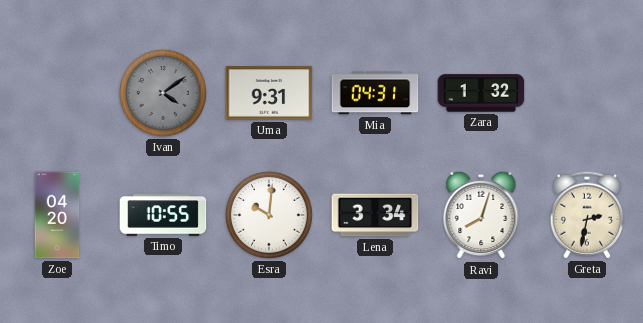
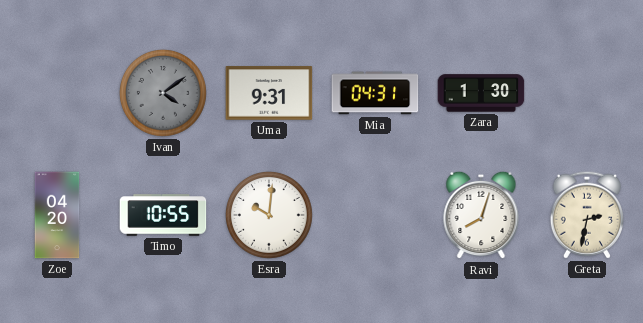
Zara: 1:32 -> 1:30 (481, 93)
Lena: 3:34 -> none (375, 215)
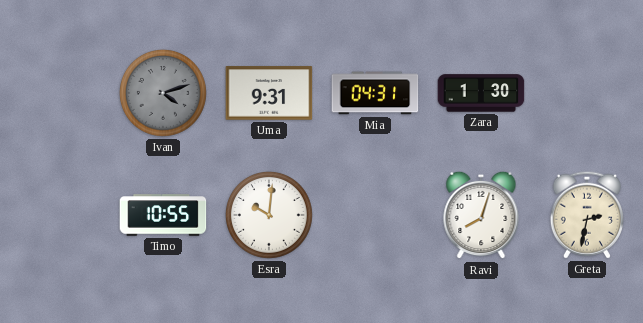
Ivan: 4:09 -> 4:12 (163, 93)
Zoe: 04:20 -> none (57, 215)
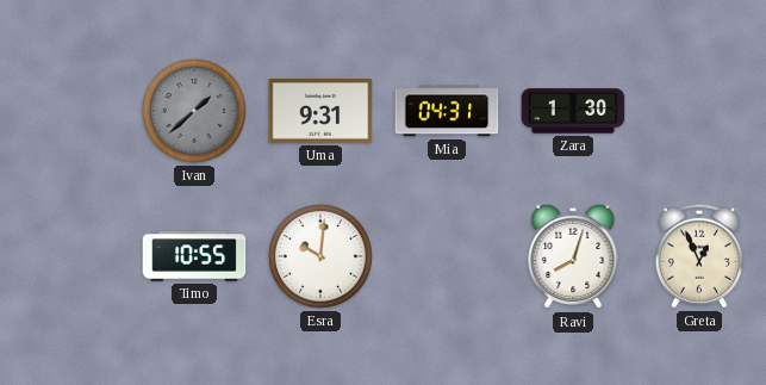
Ivan: 4:12 -> 1:38 (194, 111)
Greta: 2:32 -> 12:56 (699, 256)
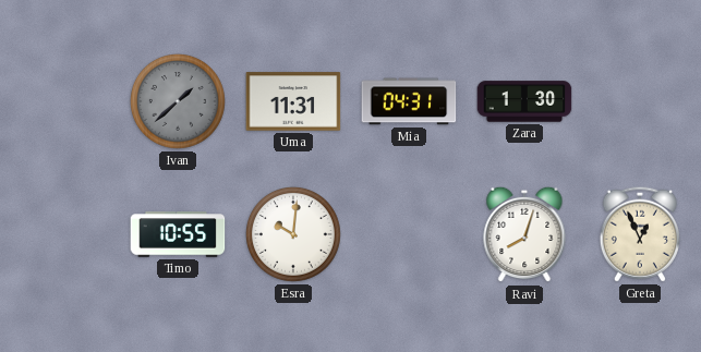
Uma: 9:31 -> 11:31 (293, 101)
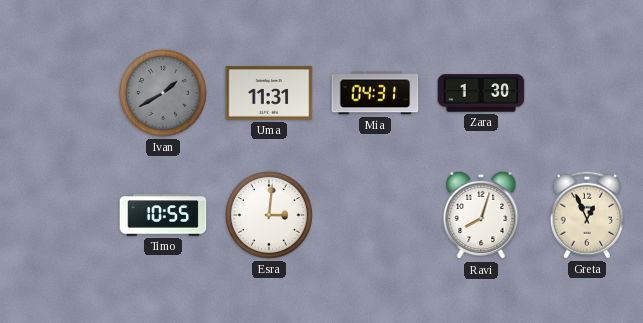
Ivan: 1:38 -> 1:40 (163, 93)
Esra: 10:01 -> 3:01 (269, 215)
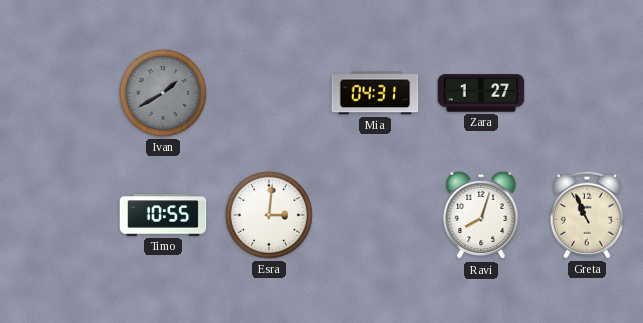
Uma: 11:31 -> none (269, 93)
Zara: 1:30 -> 1:27 (481, 93)
Greta: 12:56 -> 10:56 (587, 215)
